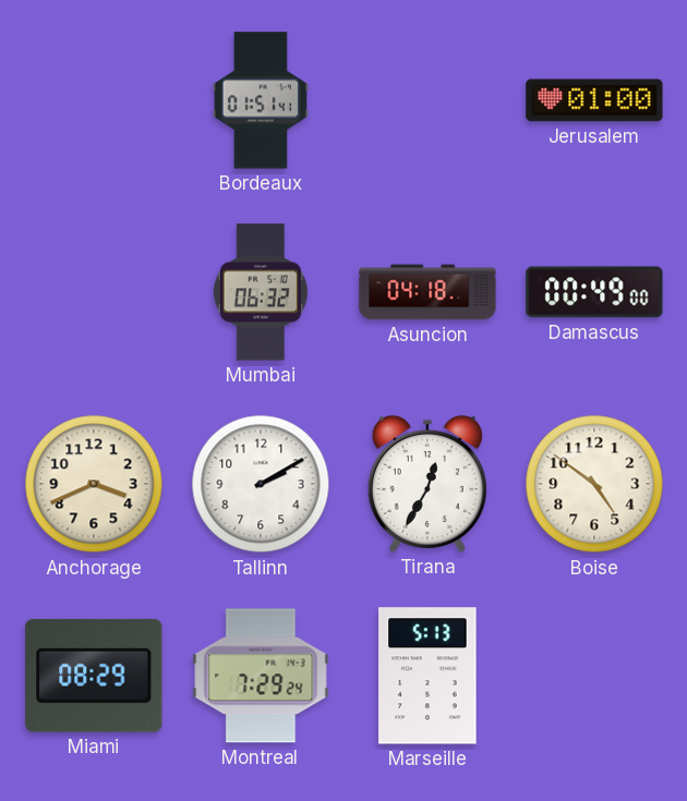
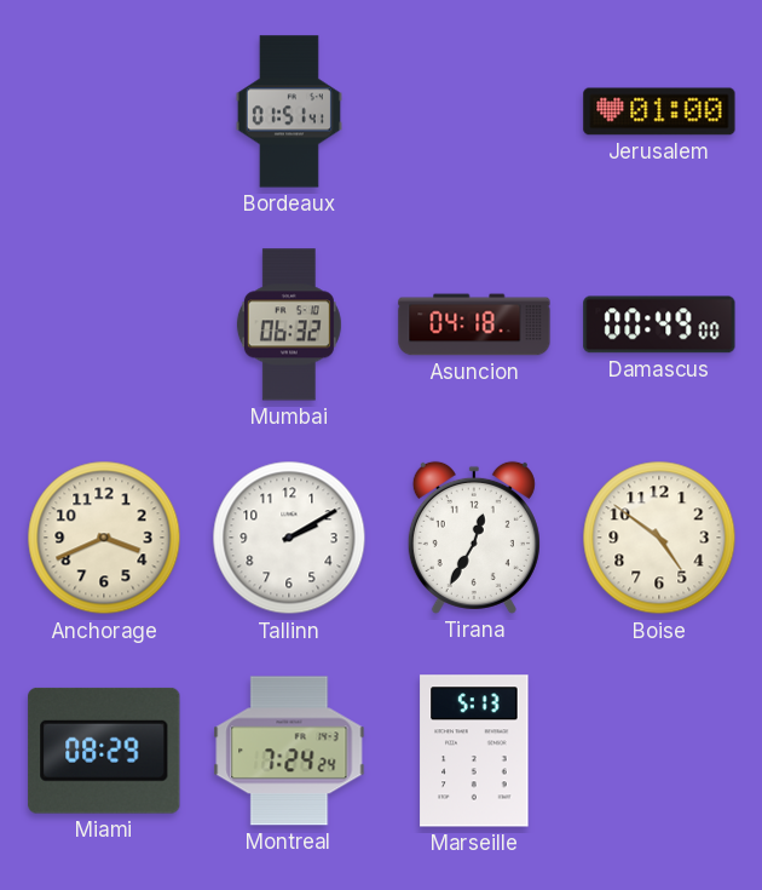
Montreal: 7:29 -> 7:24 (289, 751)
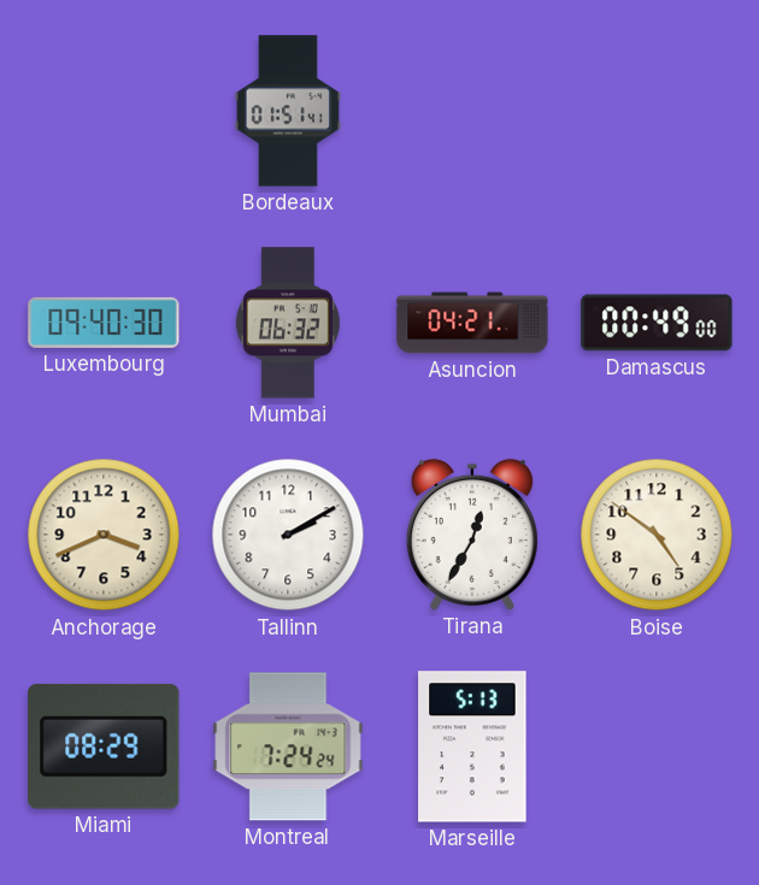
Jerusalem: 01:00 -> none (659, 111)
Luxembourg: none -> 09:40 (104, 323)
Asuncion: 04:18 -> 04:21 (472, 323)
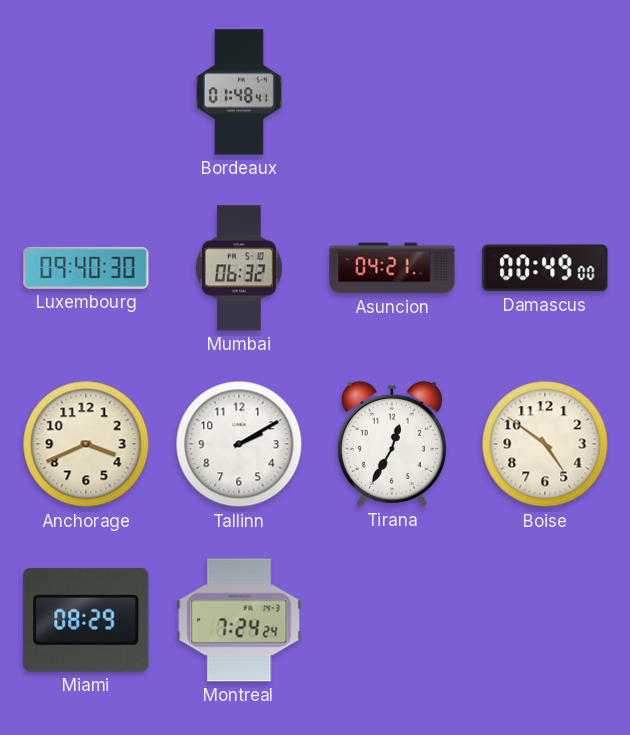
Bordeaux: 01:51 -> 01:48 (239, 92)
Marseille: 5:13 -> none (472, 747)
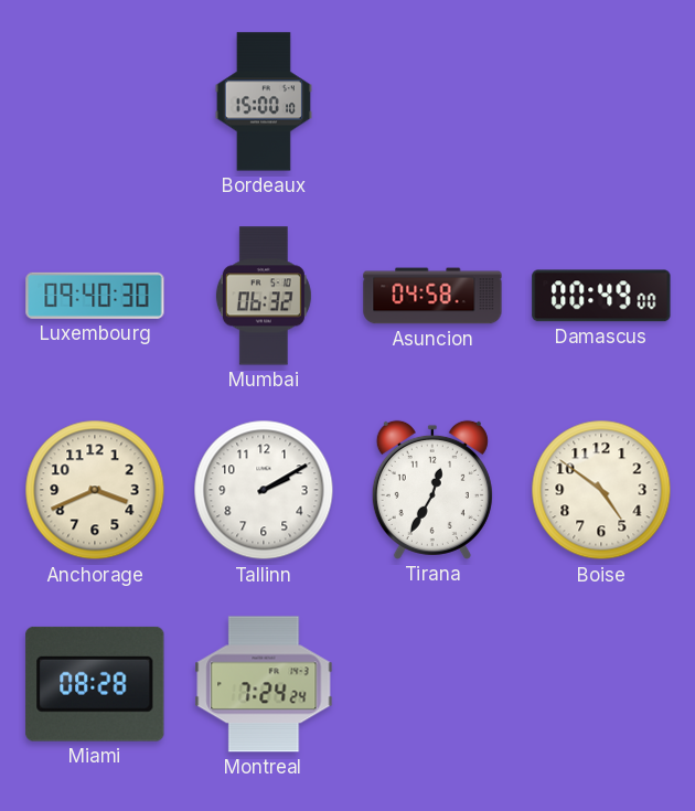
Bordeaux: 01:48 -> 15:00 (264, 102)
Asuncion: 04:21 -> 04:58 (432, 296)
Miami: 08:29 -> 08:28 (95, 684)
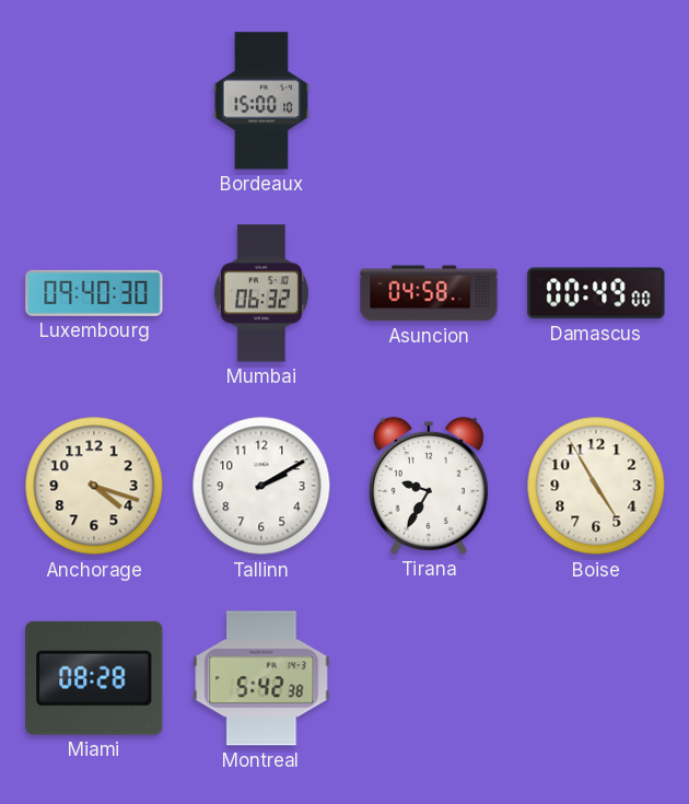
Anchorage: 3:41 -> 4:18 (94, 486)
Tirana: 12:35 -> 9:35 (429, 486)
Boise: 4:51 -> 4:55 (596, 486)
Montreal: 7:24 -> 5:42 (261, 678)
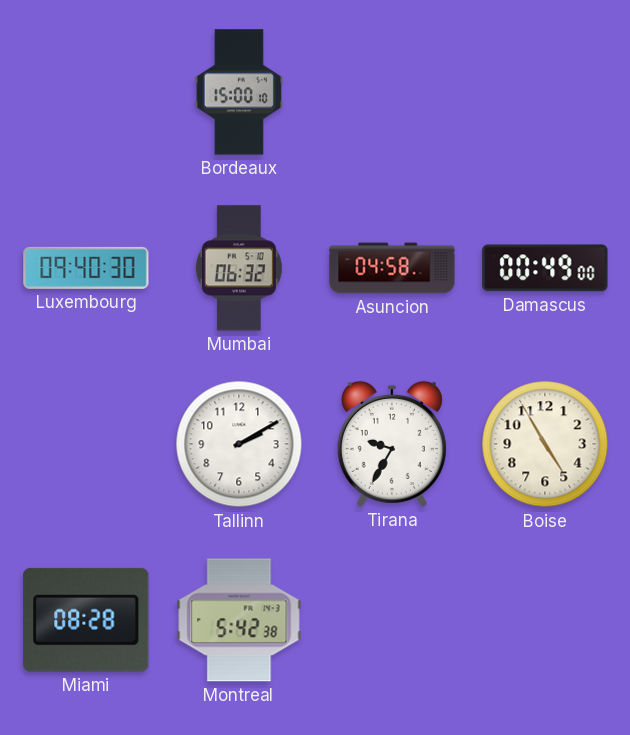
Anchorage: 4:18 -> none (94, 486)
